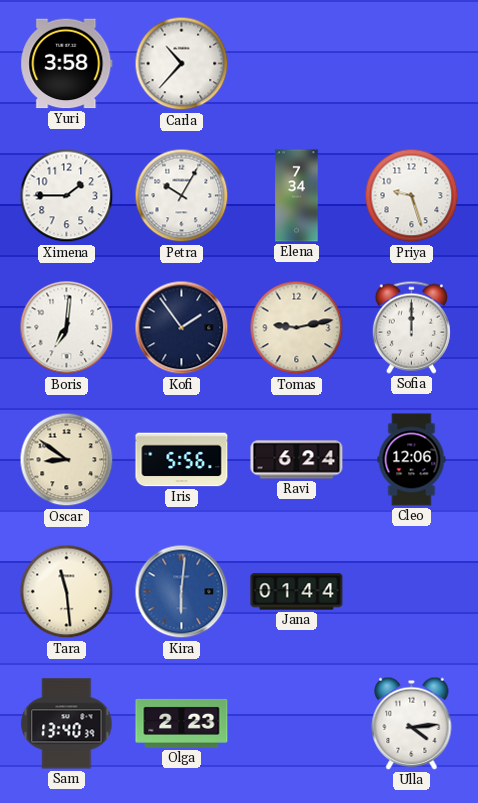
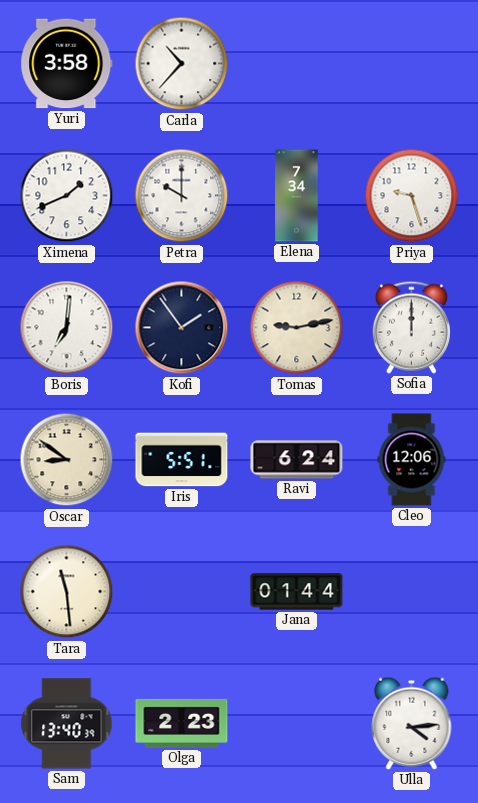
Ximena: 1:45 -> 1:41 (67, 196)
Petra: 10:05 -> 10:00 (182, 196)
Iris: 5:56 -> 5:51 (182, 460)
Kira: 6:01 -> none (182, 592)
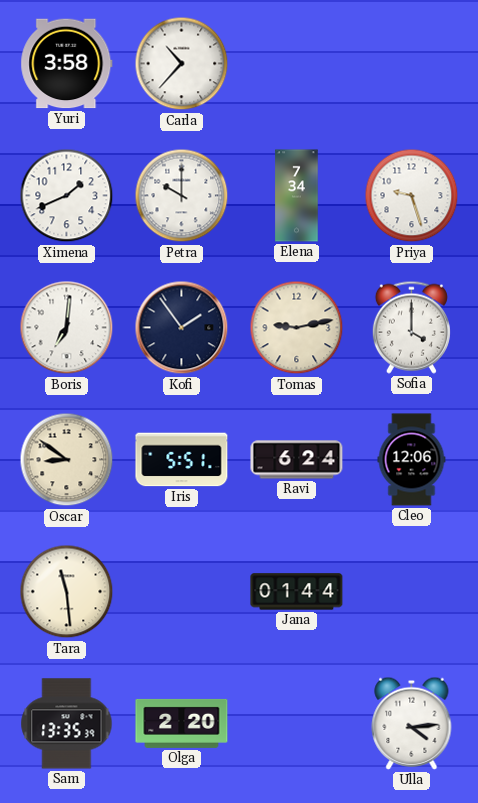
Sofia: 12:00 -> 4:00 (411, 327)
Sam: 13:40 -> 13:35 (67, 724)
Olga: 2:23 -> 2:20 (182, 723)
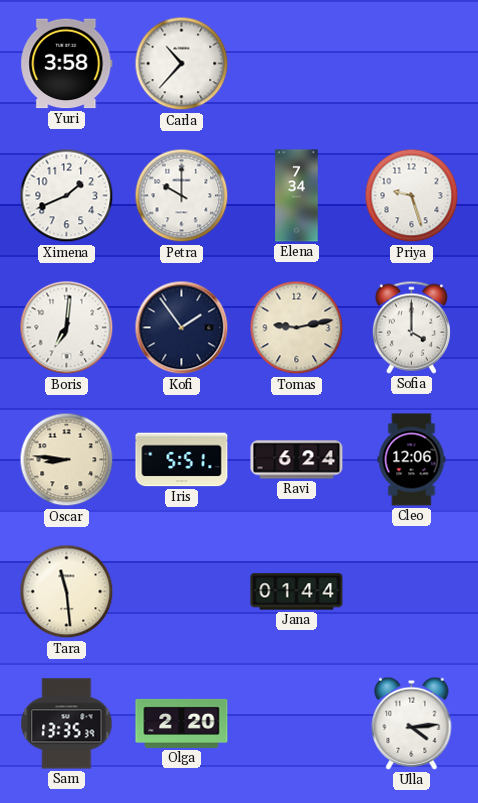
Oscar: 8:51 -> 8:46 (67, 460)
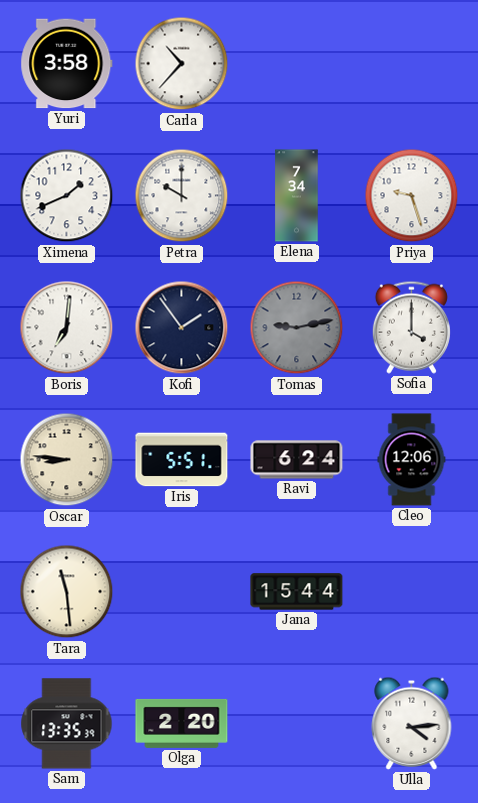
Tomas dial: cream -> grey (297, 328)
Jana: 01:44 -> 15:44 (297, 592)
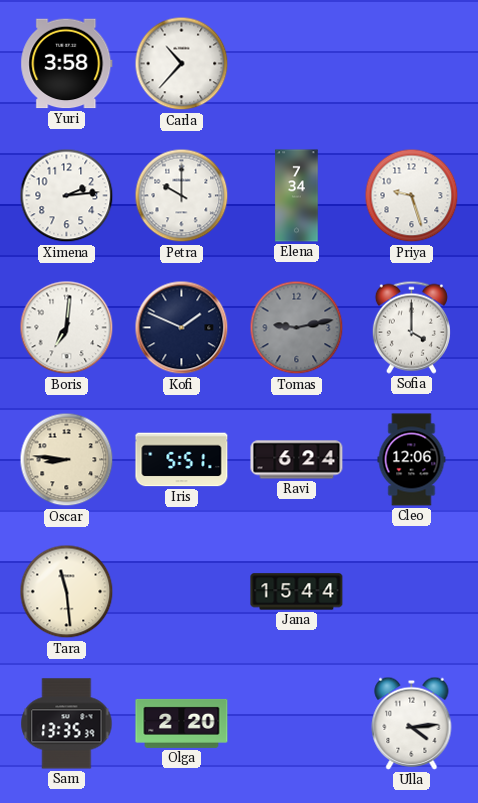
Ximena: 1:41 -> 2:14 (67, 196)
Kofi: 1:54 -> 1:49 (182, 328)
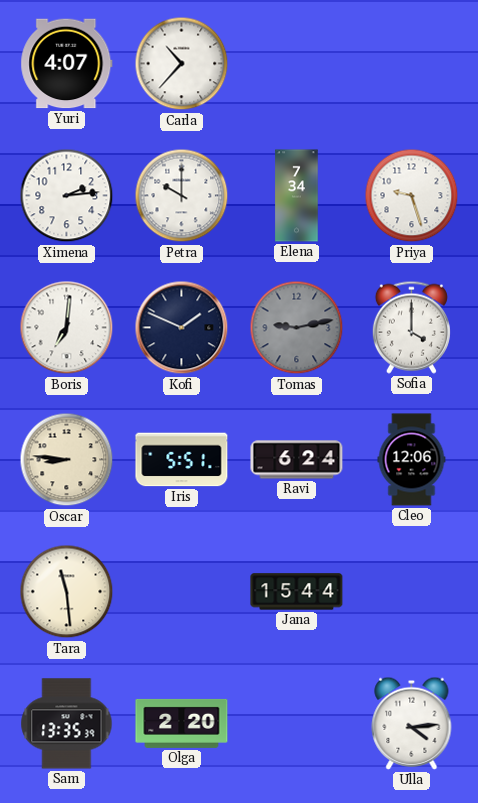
Yuri: 3:58 -> 4:07 (67, 64)
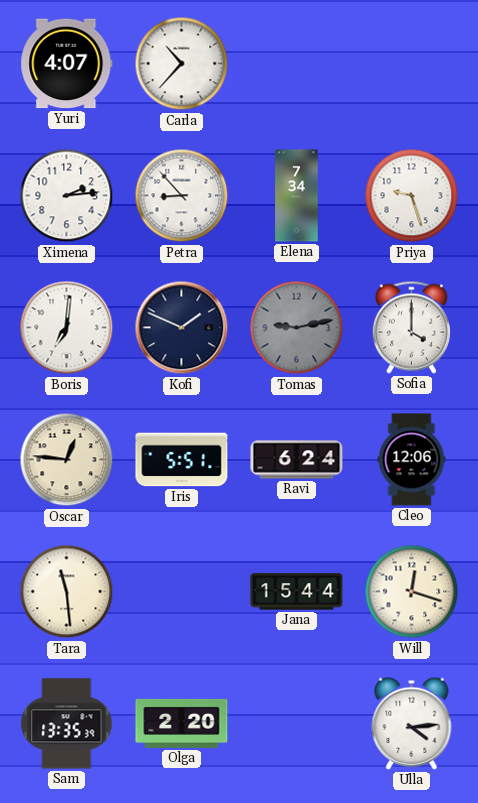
Petra: 10:00 -> 8:53 (182, 196)
Oscar: 8:46 -> 12:46 (67, 460)
Will: none -> 12:18 (412, 592)
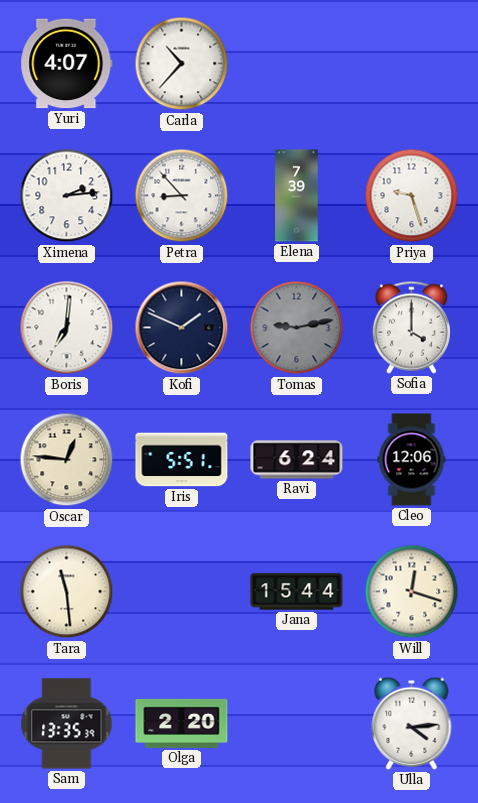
Elena: 7:34 -> 7:39 (297, 196)
